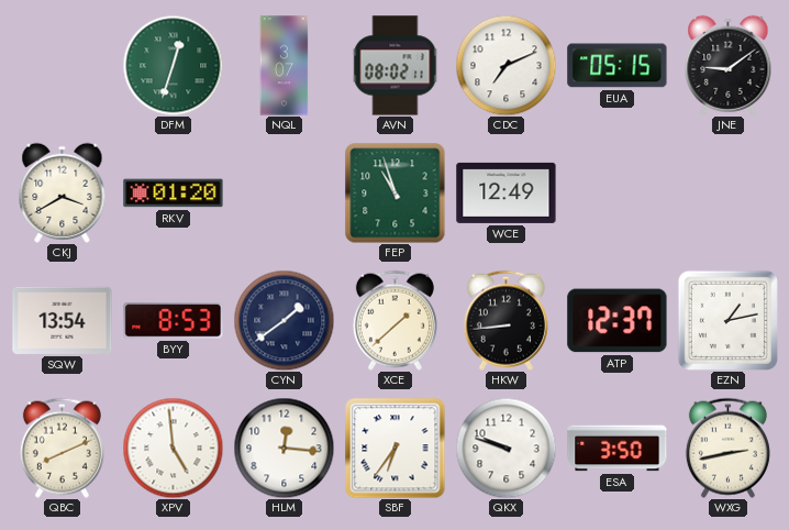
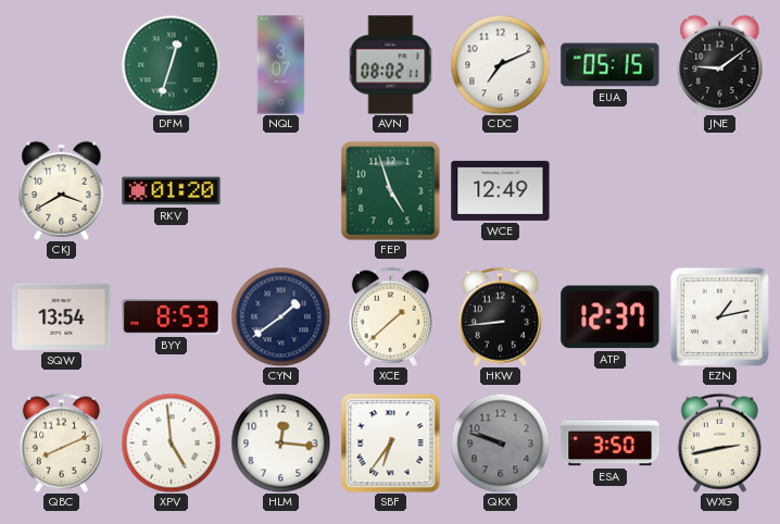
FEP: 10:57 -> 4:57 (391, 191)
QKX dial: white -> grey (500, 442)
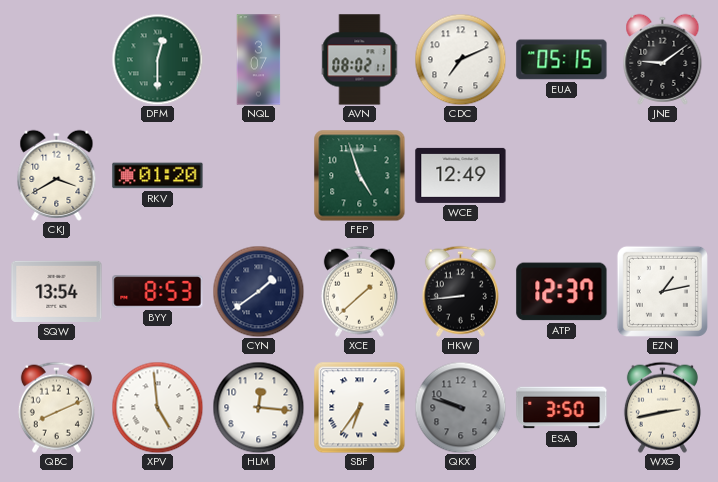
DFM: 12:33 -> 12:30 (157, 59)
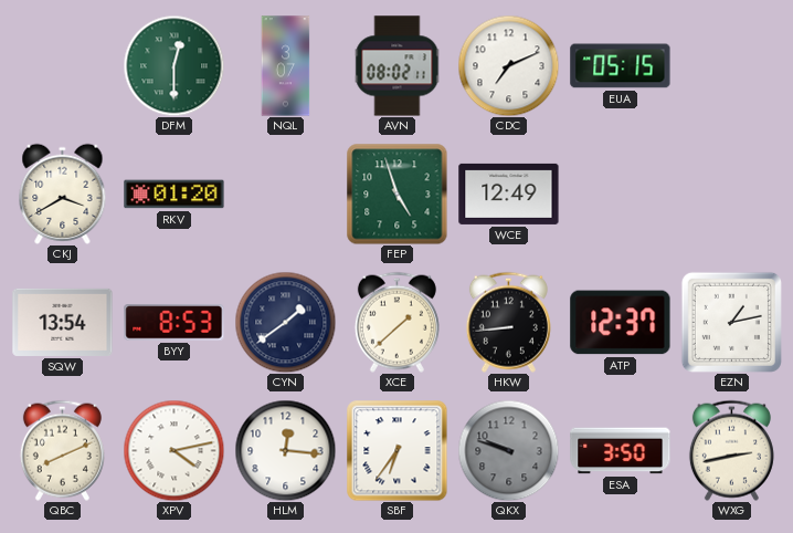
JNE: 9:09 -> none (663, 59)
XPV: 4:59 -> 4:13 (173, 450)
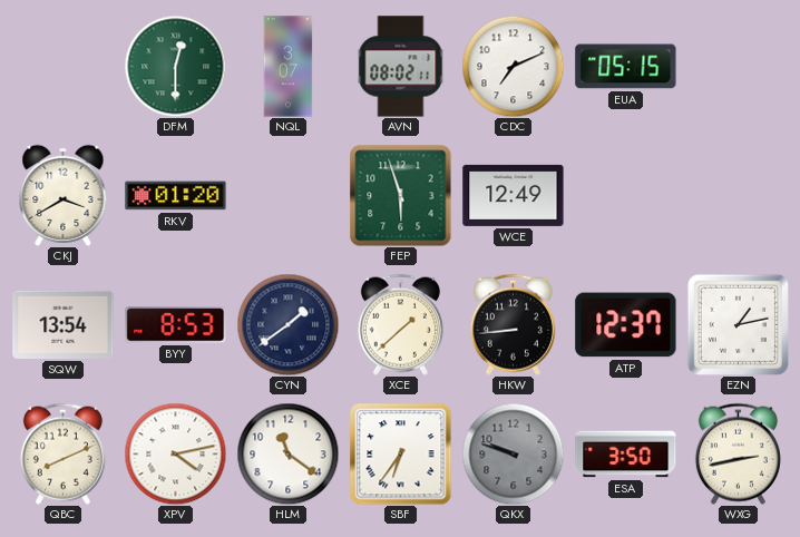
FEP: 4:57 -> 5:57 (401, 196)
HLM: 12:16 -> 11:21 (287, 453)
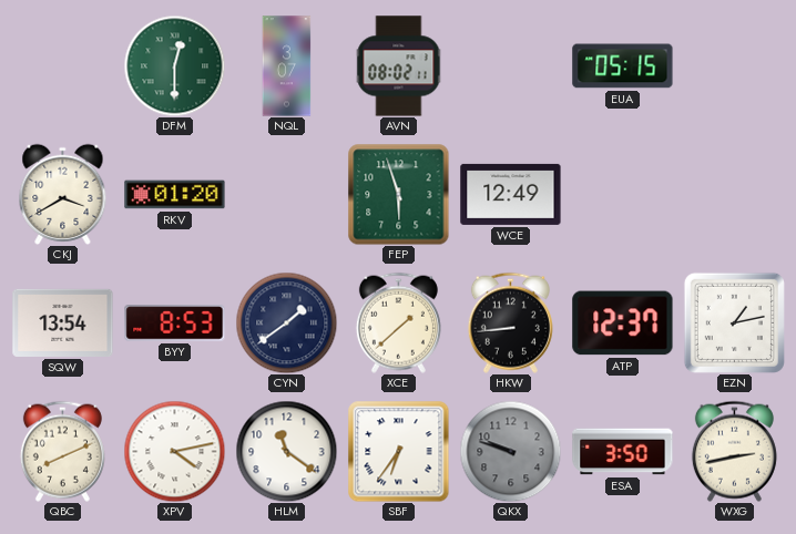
CDC: 7:11 -> none (513, 66)
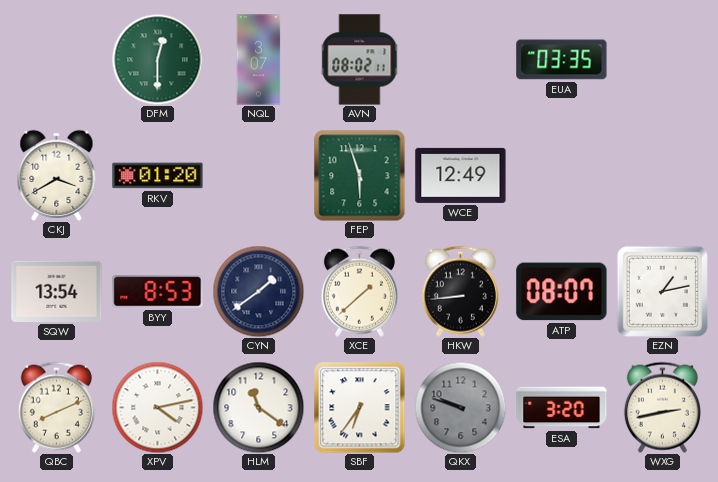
EUA: 05:15 -> 03:35 (562, 60)
ATP: 12:37 -> 08:07 (562, 292)
ESA: 3:50 -> 3:20 (562, 408)
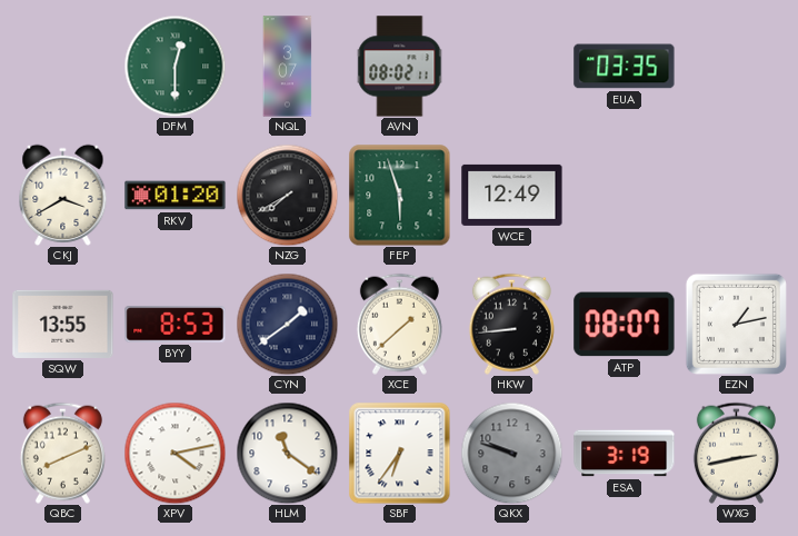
NZG: none -> 7:40 (287, 195)
SQW: 13:54 -> 13:55 (63, 324)
ESA: 3:20 -> 3:19 (625, 454)
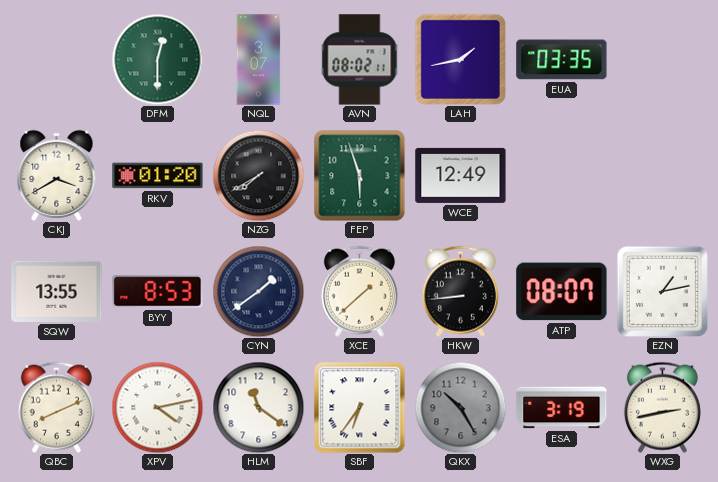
LAH: none -> 1:43 (460, 59)
QKX: 9:48 -> 10:25 (460, 407)
